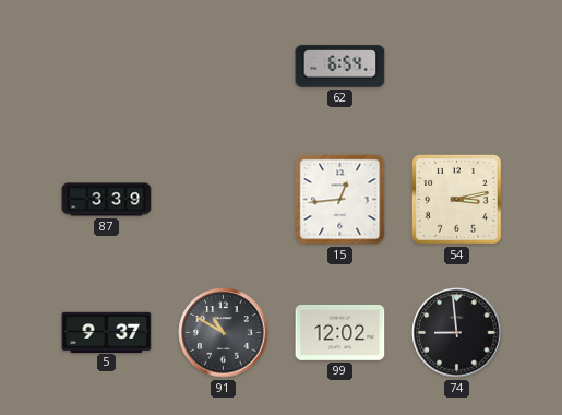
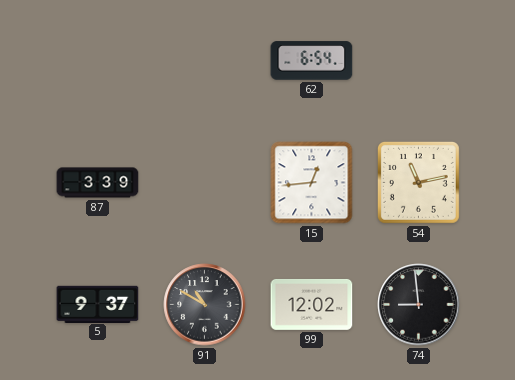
54: 3:13 -> 11:13 (418, 182)
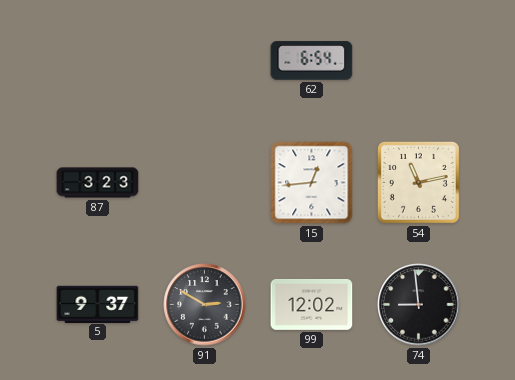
87: 3:39 -> 3:23 (98, 183)
91: 10:50 -> 2:50 (205, 305)
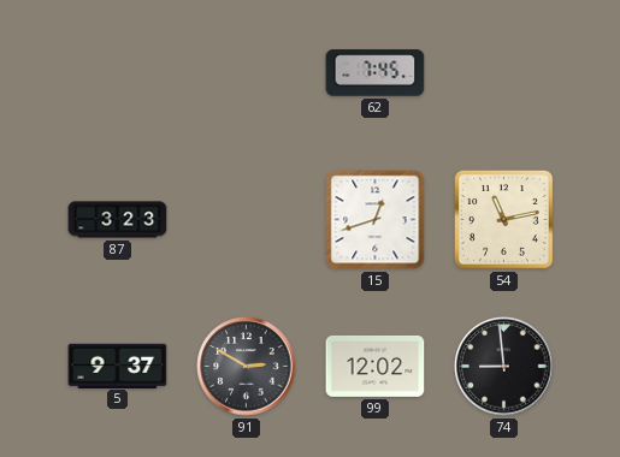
62: 6:54 -> 7:45 (376, 73)
15: 12:44 -> 12:42 (376, 220)
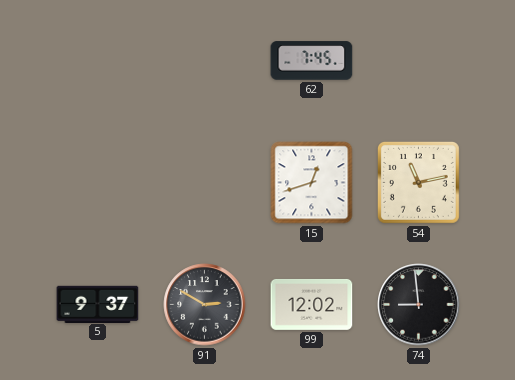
87: 3:23 -> none (118, 220)
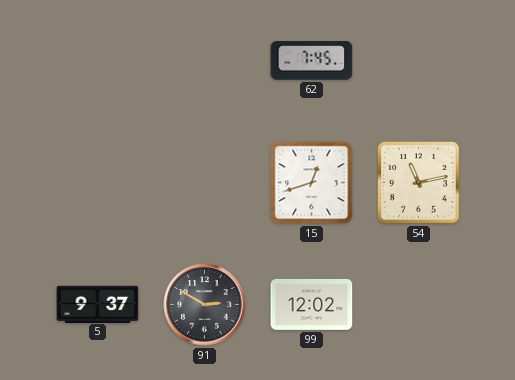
74: 8:59 -> none (419, 305)
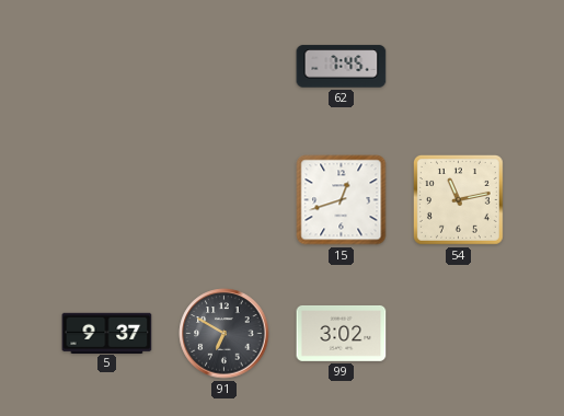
91: 2:50 -> 6:50 (225, 334)
99: 12:02 -> 3:02 (342, 333)
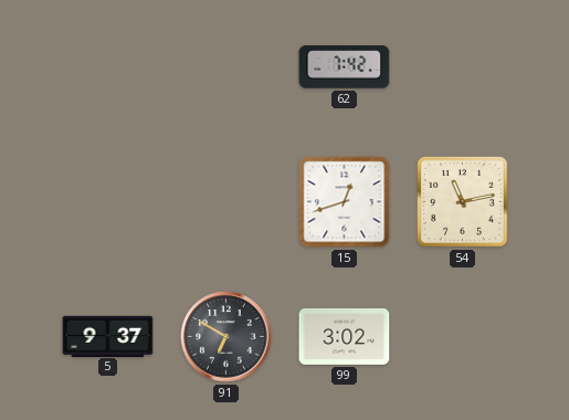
62: 7:45 -> 7:42 (345, 67)
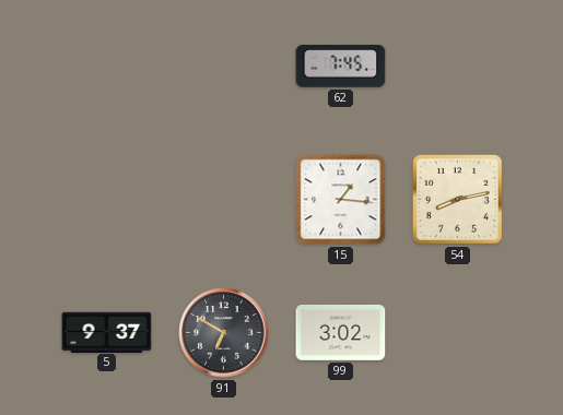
62: 7:42 -> 7:45 (341, 67)
15: 12:42 -> 1:16 (341, 200)
54: 11:13 -> 8:13 (457, 199)
